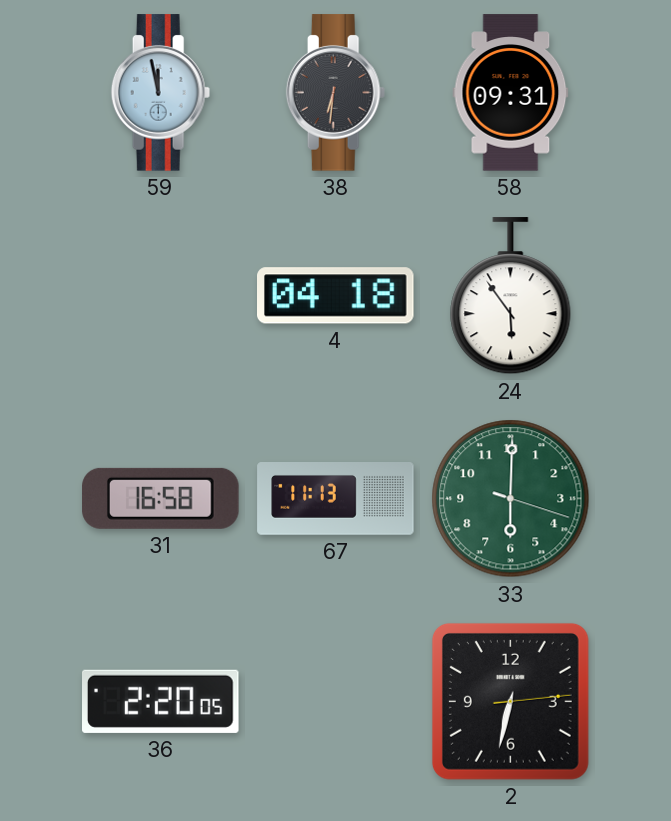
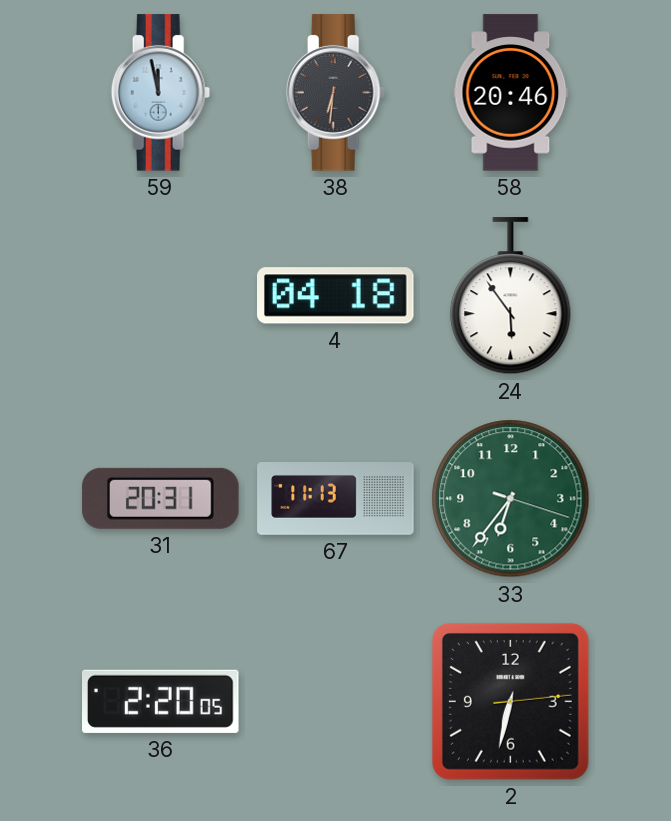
58: 09:31 -> 20:46 (511, 93)
31: 16:58 -> 20:31 (161, 498)
33: 6:00 -> 6:36 (511, 499)
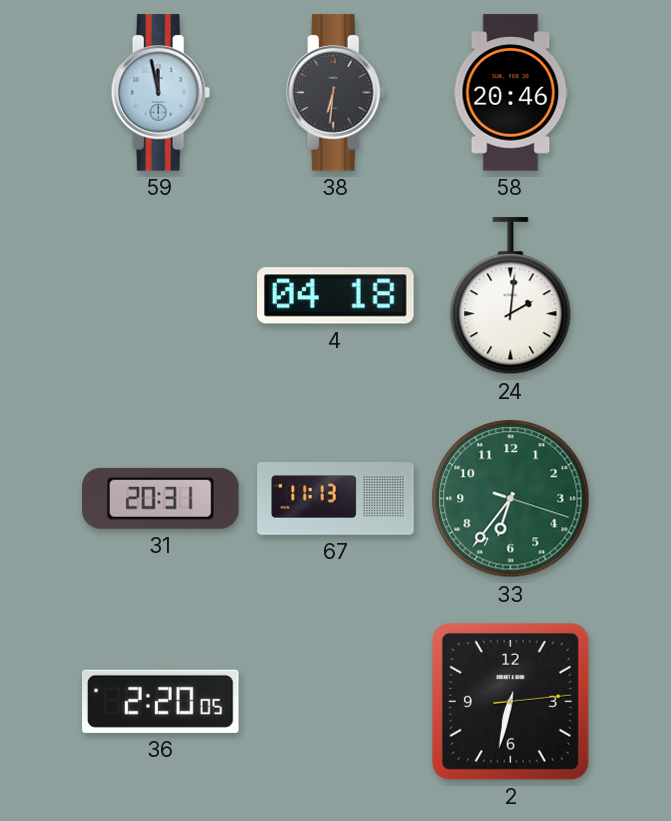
24: 5:54 -> 2:01 (511, 296)
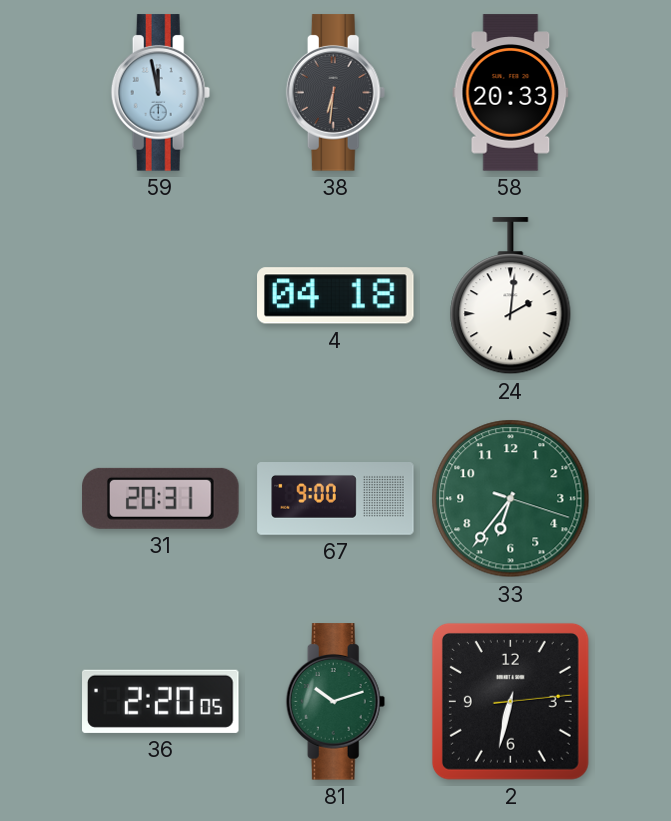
58: 20:46 -> 20:33 (511, 93)
67: 11:13 -> 9:00 (336, 499)
81: none -> 10:12 (336, 702)
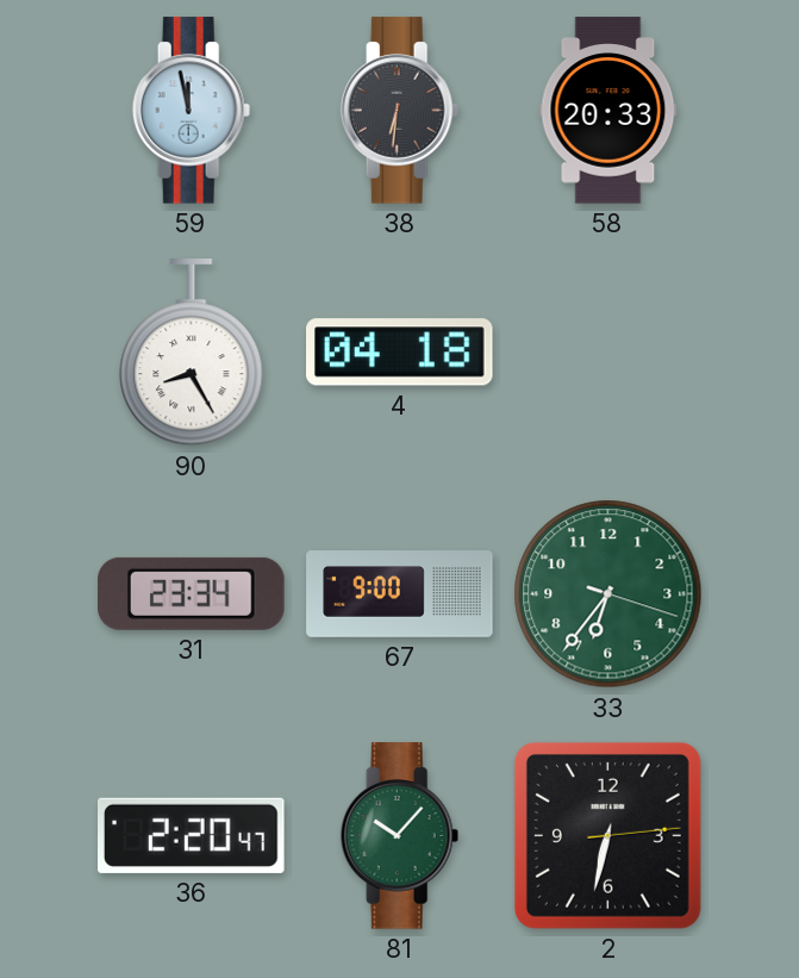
90: none -> 8:25 (192, 353)
24: 2:01 -> none (511, 296)
31: 20:31 -> 23:34 (192, 593)
36: 2:20:05 -> 2:20:47 (192, 835)
81: 10:12 -> 10:07 (400, 836)
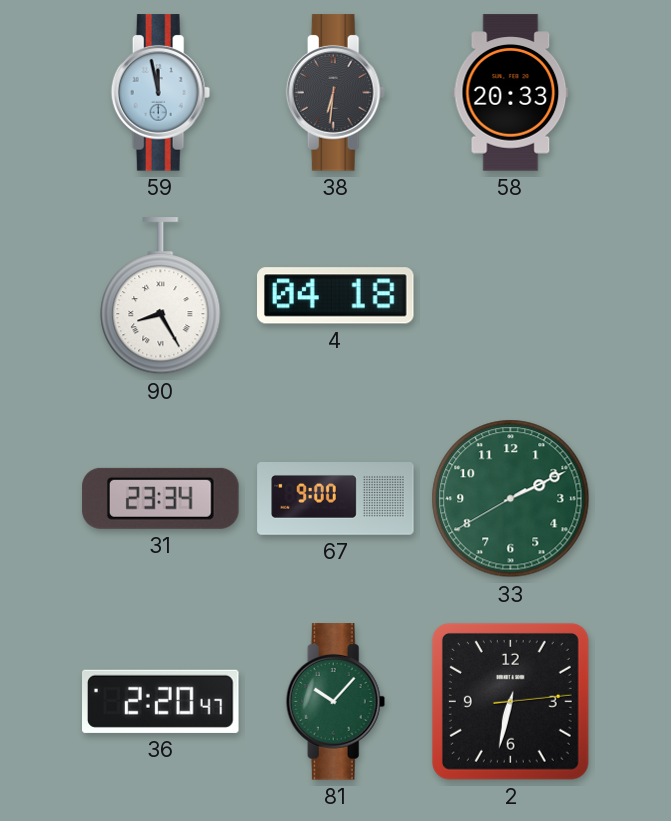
33: 6:36 -> 2:10 (511, 499)
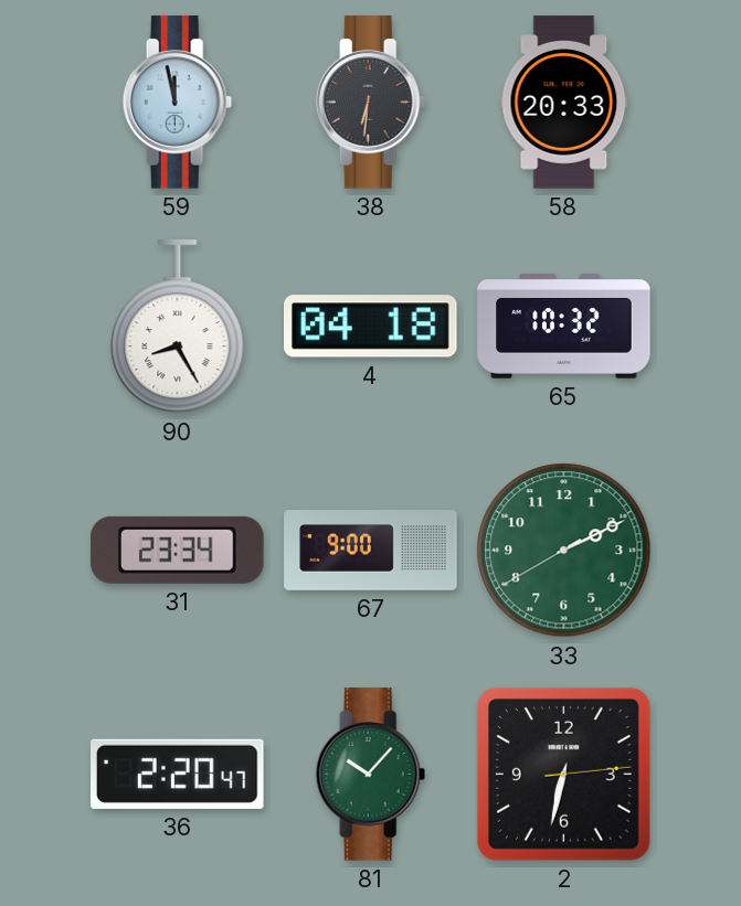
65: none -> 10:32 (564, 327)
